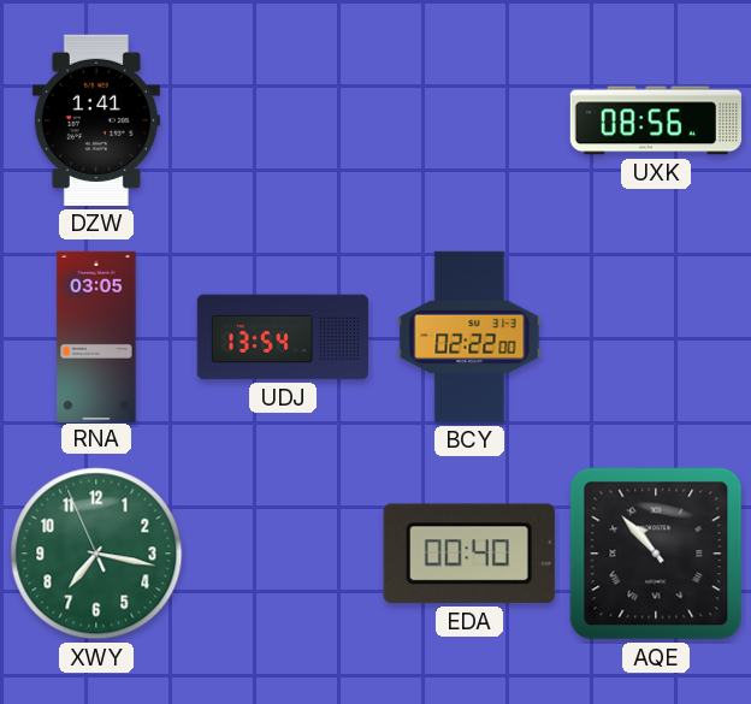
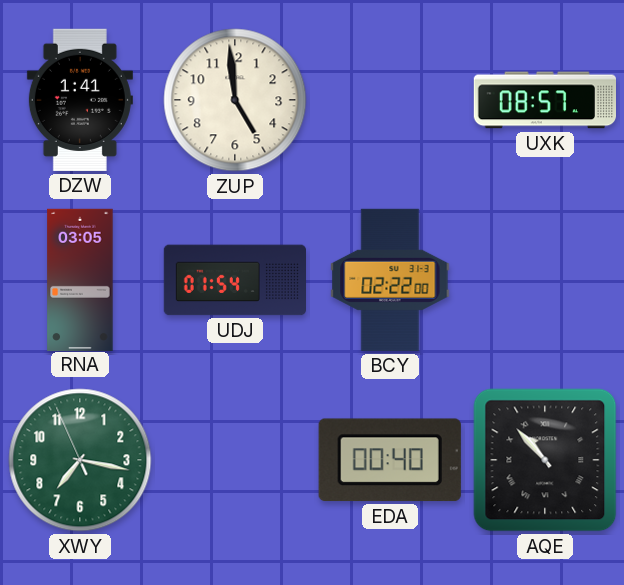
ZUP: none -> 4:59 (235, 100)
UXK: 08:56 -> 08:57 (544, 100)
UDJ: 13:54 -> 01:54 (234, 280)
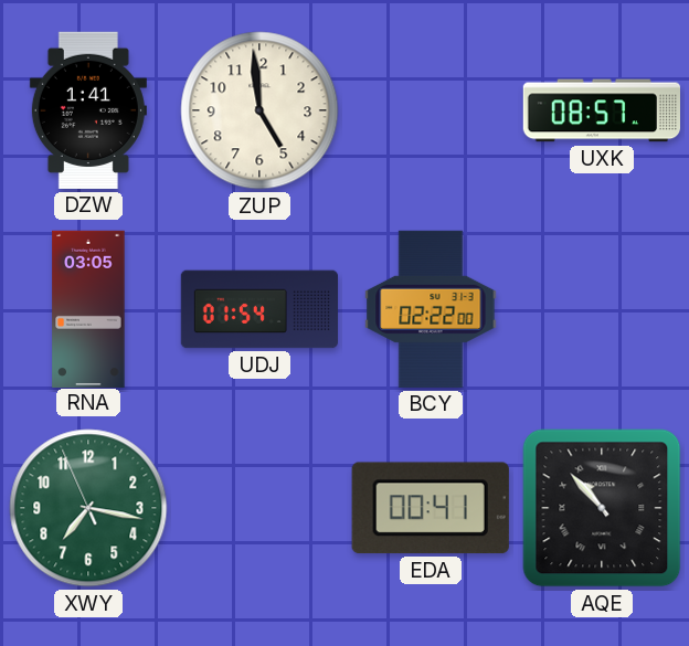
EDA: 00:40 -> 00:41 (431, 508)
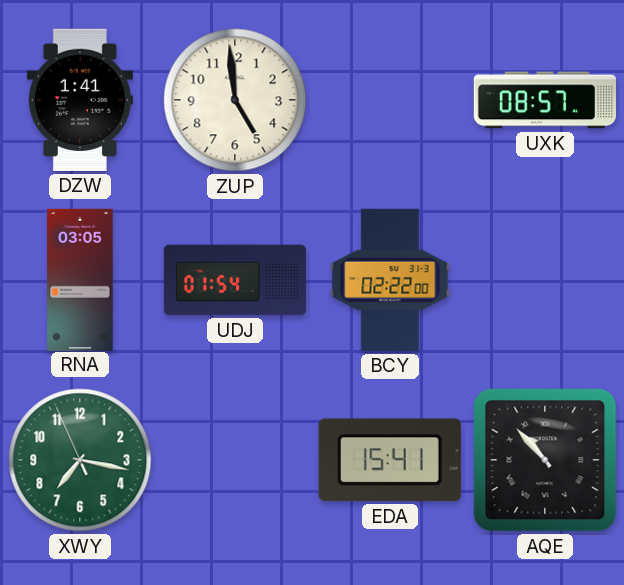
EDA: 00:41 -> 15:41 (390, 460)
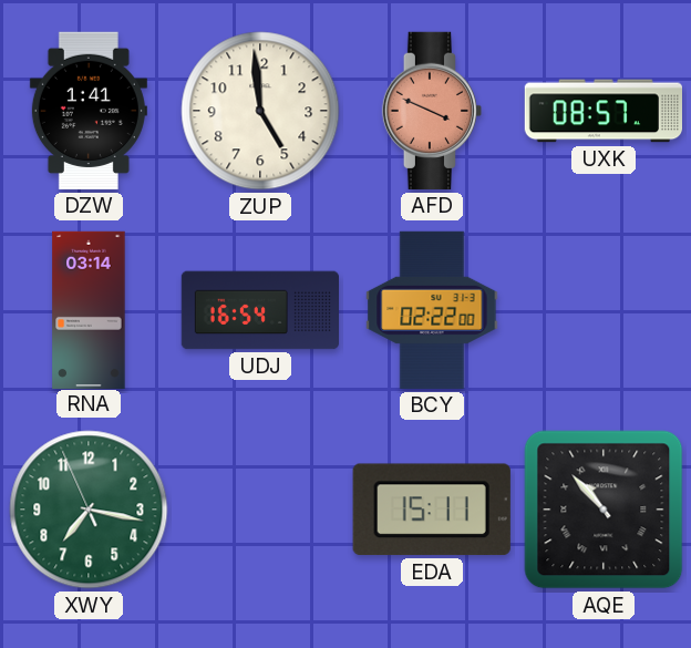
AFD: none -> 3:49 (431, 111)
RNA: 03:05 -> 03:14 (89, 309)
UDJ: 01:54 -> 16:54 (259, 310)
EDA: 15:41 -> 15:11 (432, 510)
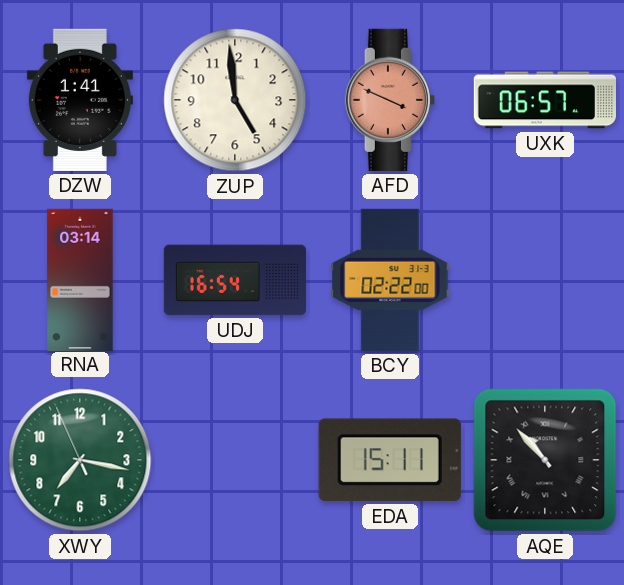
UXK: 08:57 -> 06:57 (544, 100)
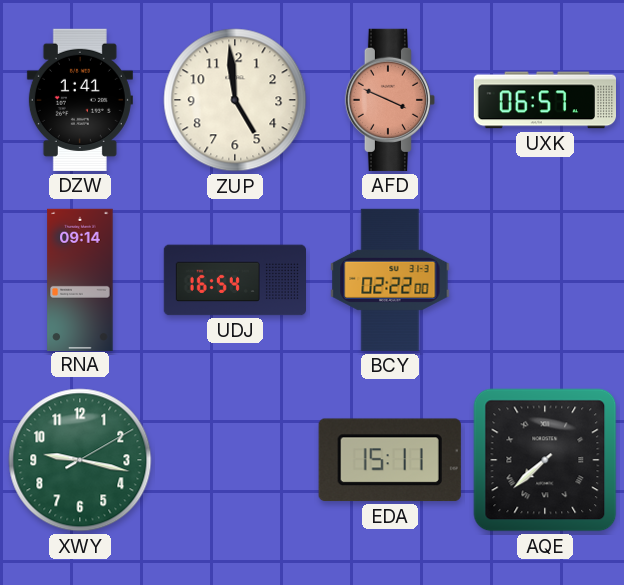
RNA: 03:14 -> 09:14 (80, 279)
XWY: 7:16 -> 9:17 (80, 460)
AQE: 10:53 -> 7:38 (545, 460)
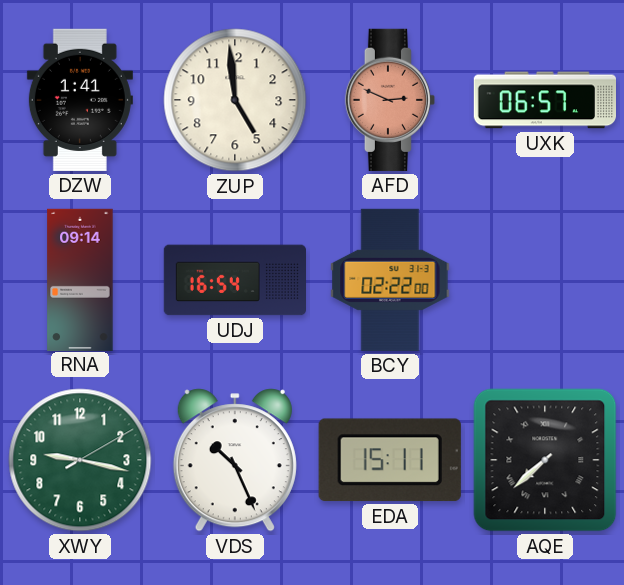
AFD: 3:49 -> 2:49 (389, 100)
VDS: none -> 10:26 (235, 460)
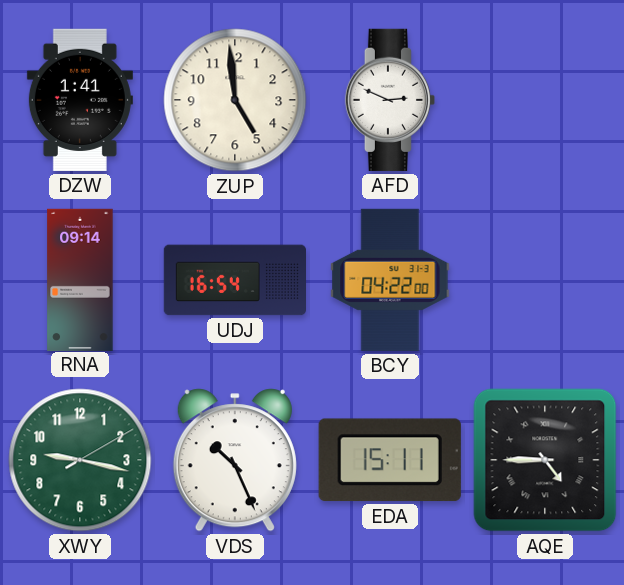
AFD dial: salmon -> white (389, 100)
UXK: 06:57 -> none (544, 100)
BCY: 02:22 -> 04:22 (390, 280)
AQE: 7:38 -> 4:45 (545, 460)
